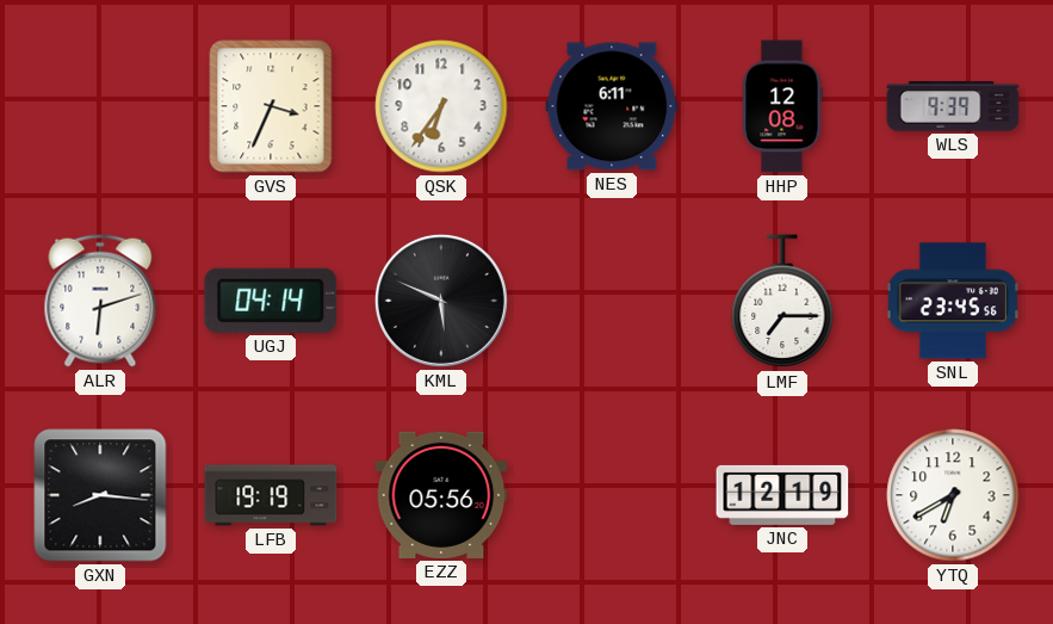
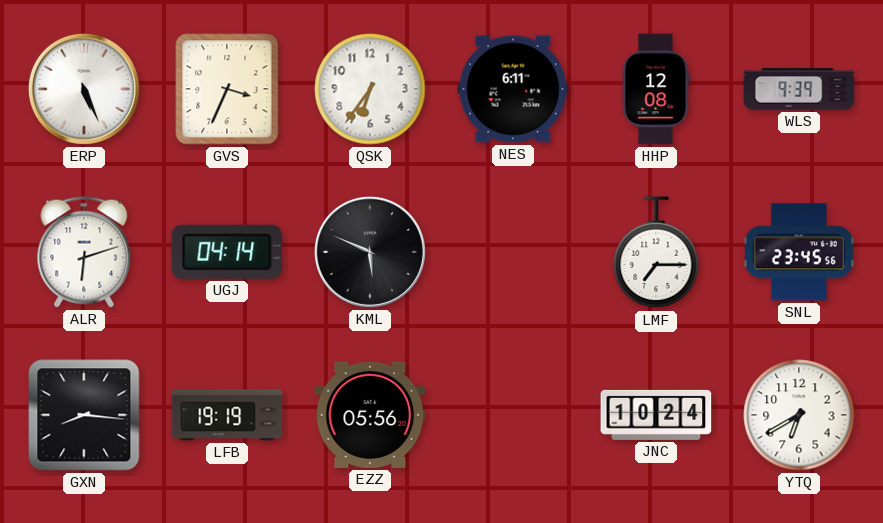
ERP: none -> 5:26 (84, 89)
JNC: 12:19 -> 10:24 (656, 415)
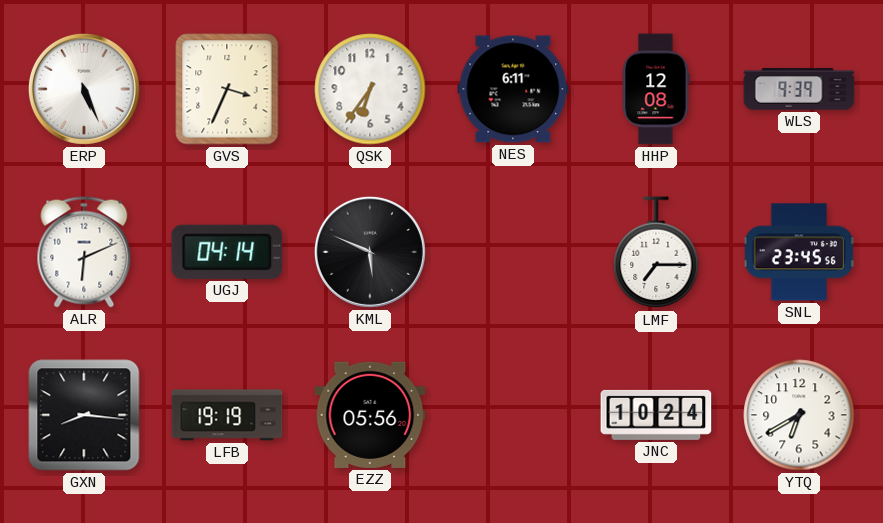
ALR: 6:12 -> 6:11 (84, 252)
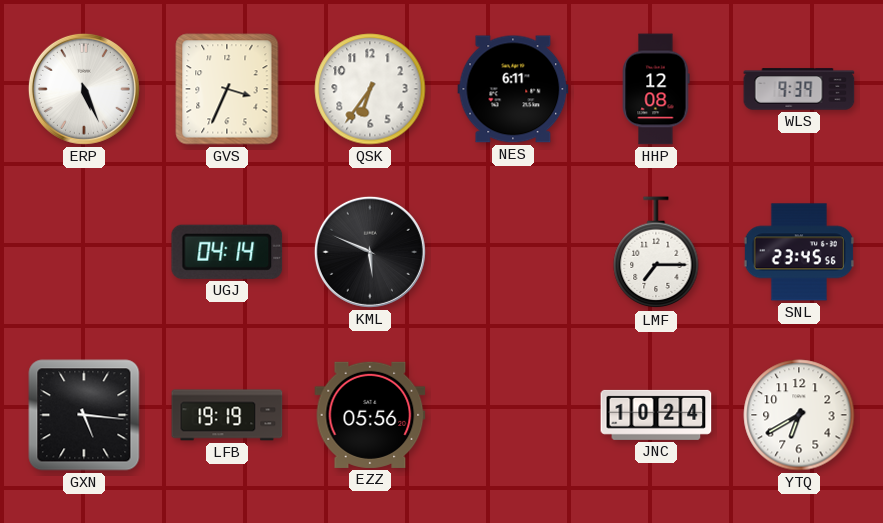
ALR: 6:11 -> none (84, 252)
GXN: 8:16 -> 5:16 (84, 415)
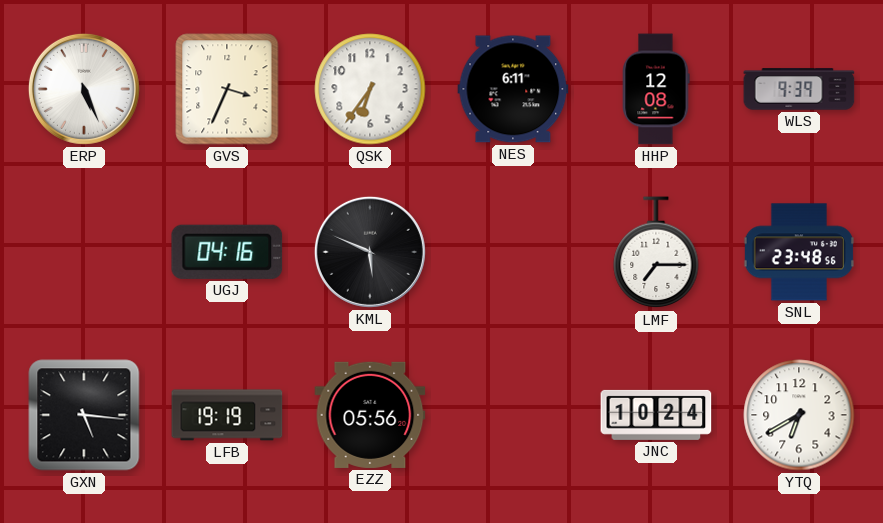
UGJ: 04:14 -> 04:16 (227, 252)
SNL: 23:45 -> 23:48 (799, 252)
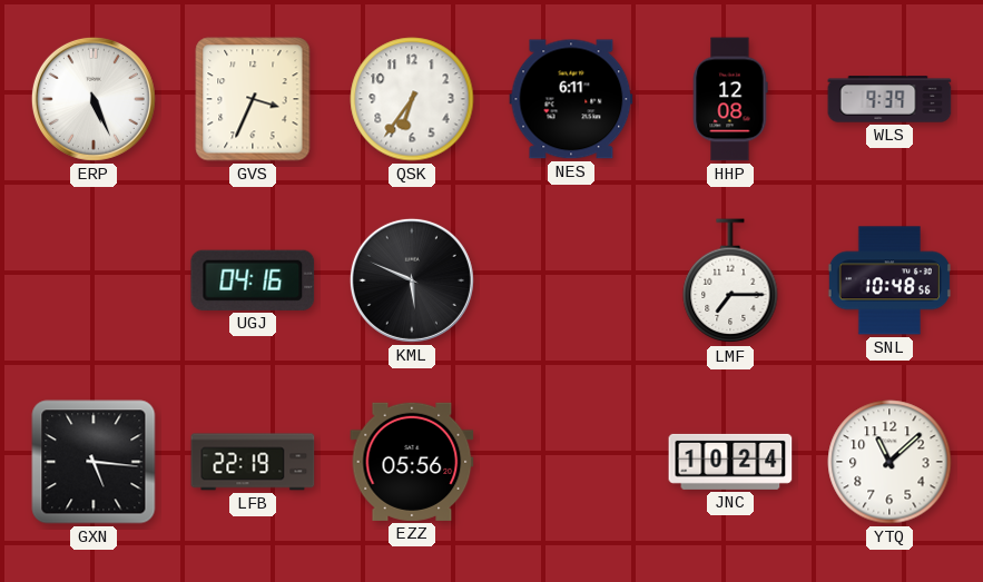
SNL: 23:48 -> 10:48 (889, 280)
LFB: 19:19 -> 22:19 (253, 462)
YTQ: 6:40 -> 11:08 (889, 462)
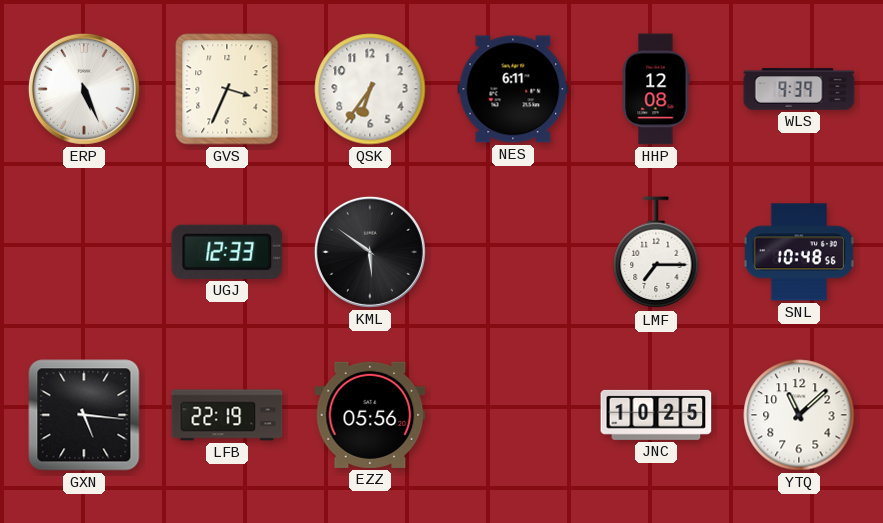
UGJ: 04:16 -> 12:33 (227, 252)
KML: 5:49 -> 5:51 (370, 252)
JNC: 10:24 -> 10:25 (656, 415)
